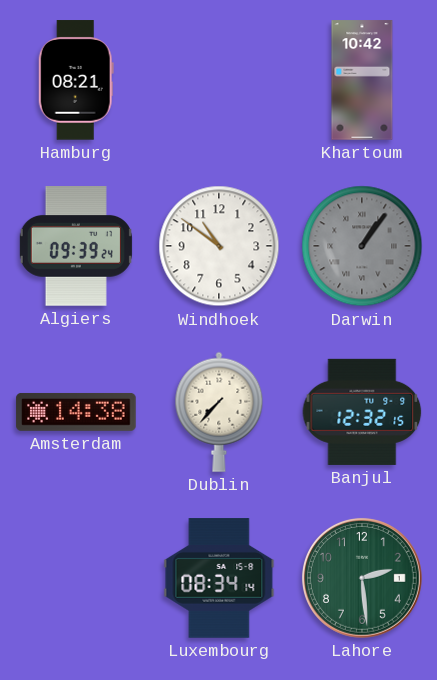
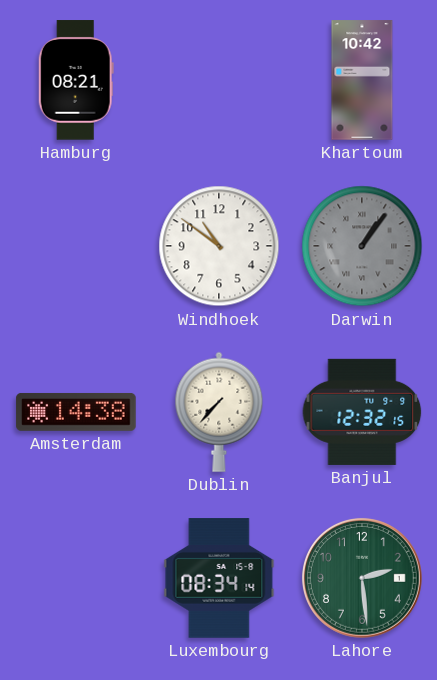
Algiers: 09:39 -> none (76, 246)
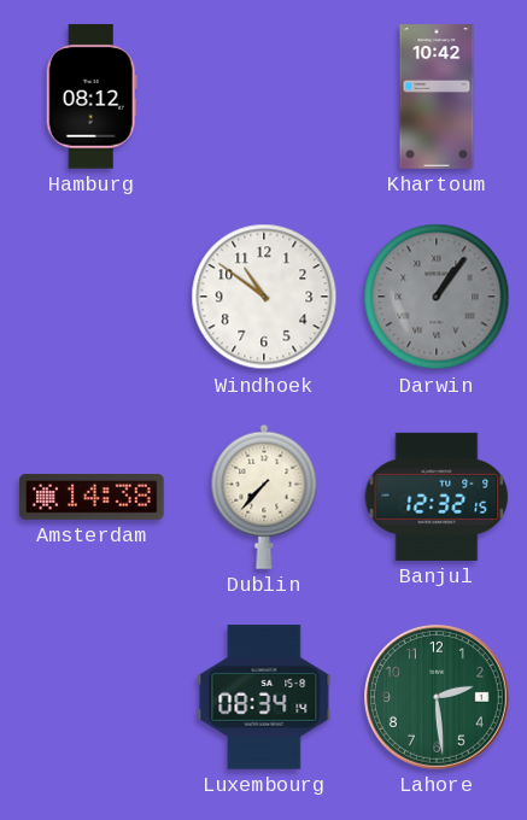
Hamburg: 08:21 -> 08:12 (92, 96)
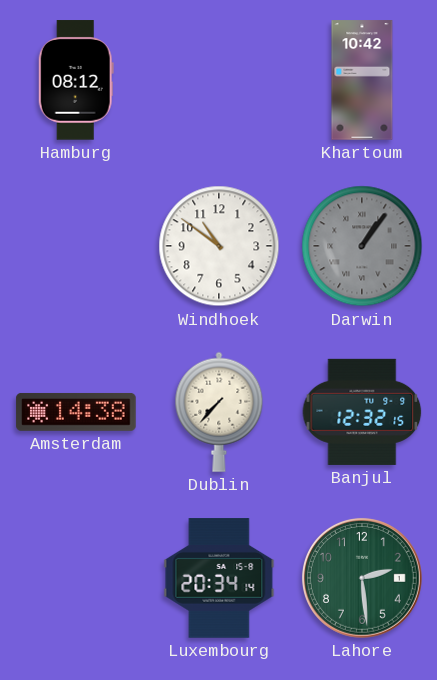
Luxembourg: 08:34 -> 20:34 (219, 578)
